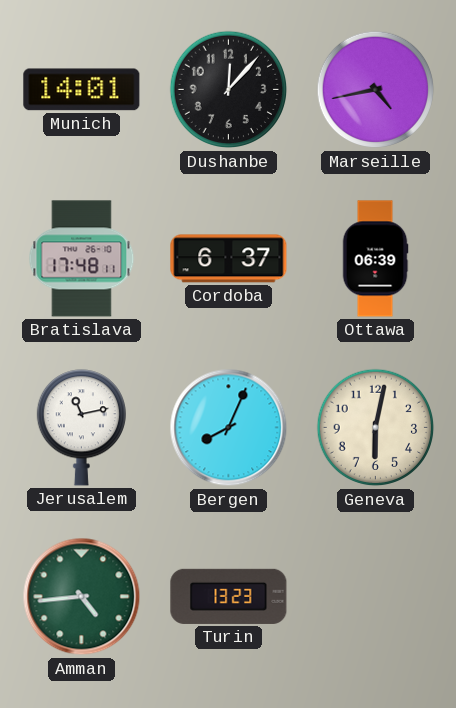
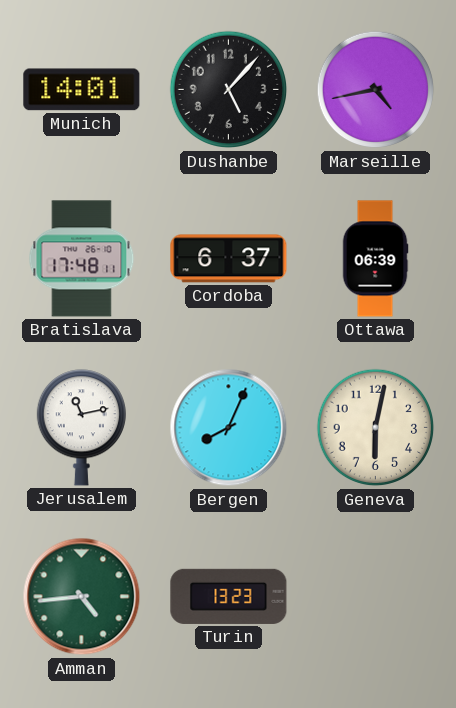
Dushanbe: 12:07 -> 5:07 (229, 90)
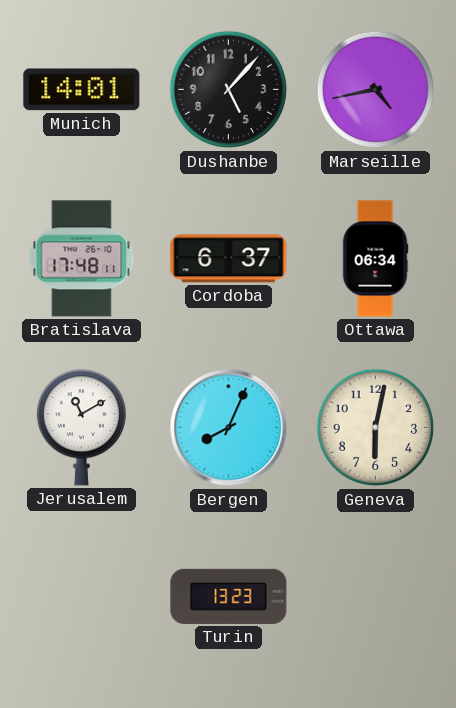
Ottawa: 06:39 -> 06:34 (375, 259)
Jerusalem: 11:13 -> 11:10 (81, 428)
Amman: 4:44 -> none (82, 597)
